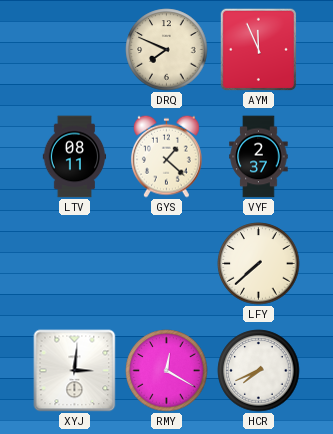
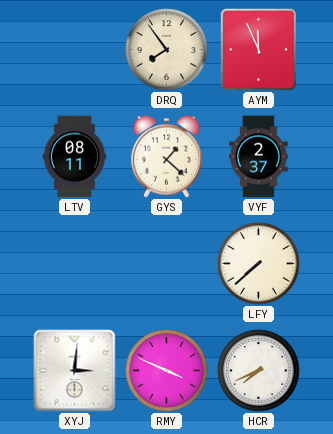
DRQ: 7:49 -> 7:54 (167, 50)
RMY: 12:20 -> 3:49 (167, 371)
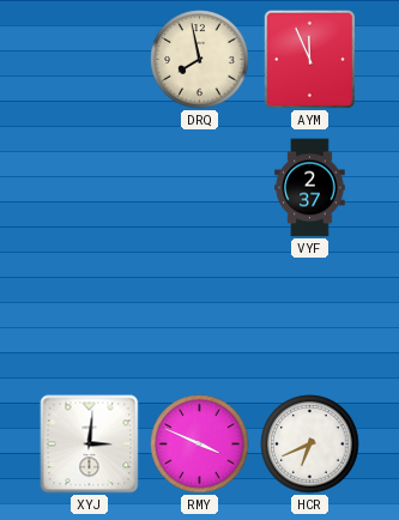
DRQ: 7:54 -> 7:58 (200, 60)
LTV: 08:11 -> none (75, 157)
GYS: 1:22 -> none (166, 156)
LFY: 7:38 -> none (259, 264)
HCR: 7:41 -> 6:41 (310, 445)
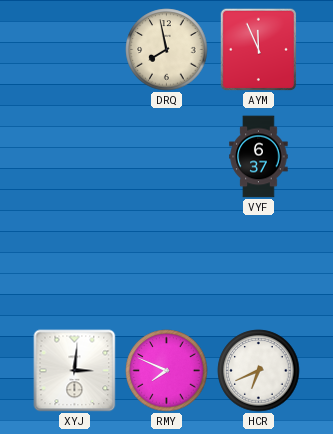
VYF: 2:37 -> 6:37 (259, 157)
RMY: 3:49 -> 7:49 (167, 371)
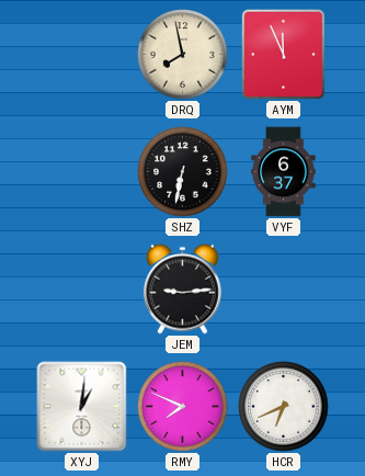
SHZ: none -> 6:32 (183, 172)
JEM: none -> 9:14 (182, 288)
XYJ: 3:01 -> 1:01 (82, 407)
